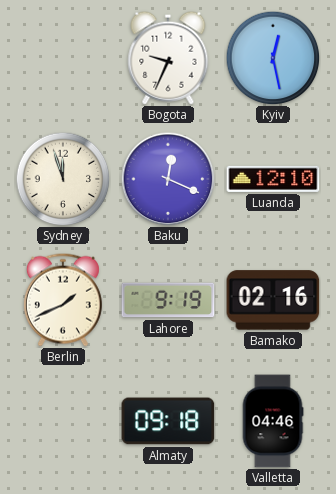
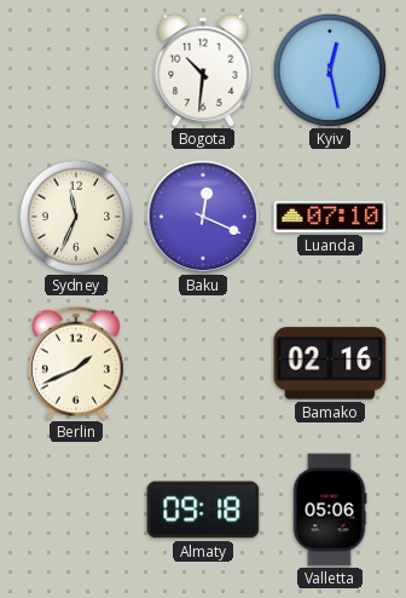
Bogota: 9:34 -> 10:31 (203, 70)
Sydney: 11:57 -> 11:34 (76, 217)
Luanda: 12:10 -> 07:10 (330, 217)
Lahore: 9:19 -> none (168, 300)
Valletta: 04:46 -> 05:06 (330, 510)
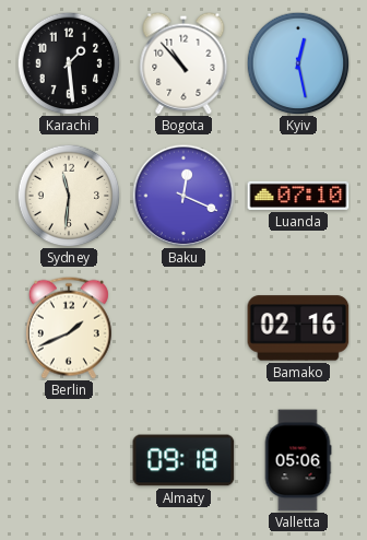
Karachi: none -> 1:29 (69, 63)
Bogota: 10:31 -> 10:53 (183, 63)
Sydney: 11:34 -> 11:31 (69, 196)
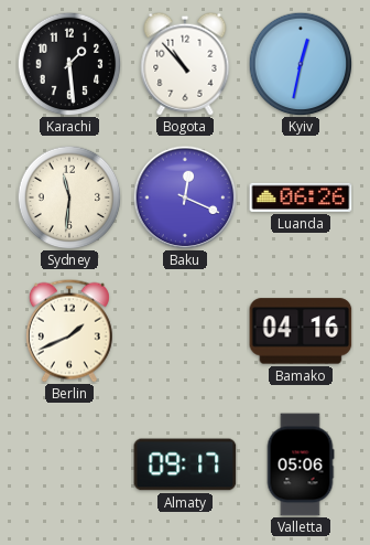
Kyiv: 12:28 -> 12:32 (301, 64)
Luanda: 07:10 -> 06:26 (301, 197)
Bamako: 02:16 -> 04:16 (301, 331)
Almaty: 09:18 -> 09:17 (185, 464)
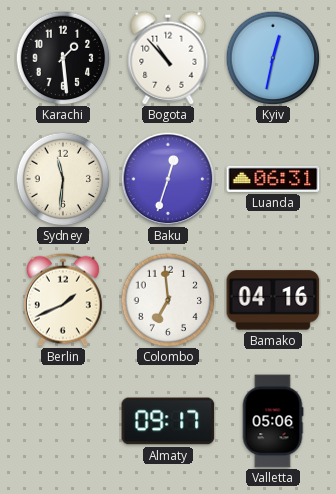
Baku: 12:19 -> 12:33 (168, 179)
Luanda: 06:26 -> 06:31 (273, 179)
Colombo: none -> 6:59 (168, 300)
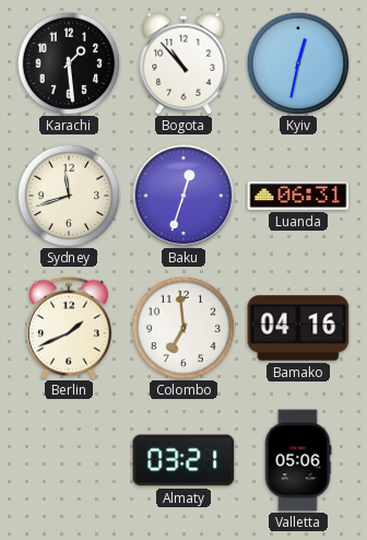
Sydney: 11:31 -> 11:42 (69, 196)
Almaty: 09:17 -> 03:21 (183, 460)
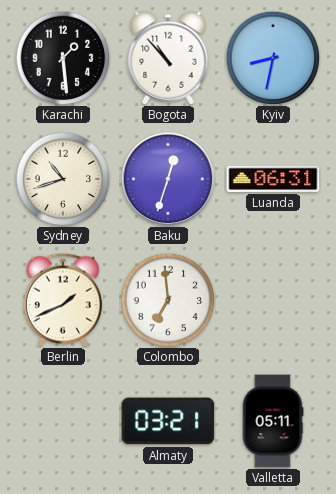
Kyiv: 12:32 -> 8:32 (273, 58)
Sydney: 11:42 -> 10:42 (63, 179)
Bamako: 04:16 -> none (298, 328)
Valletta: 05:06 -> 05:11 (273, 421)
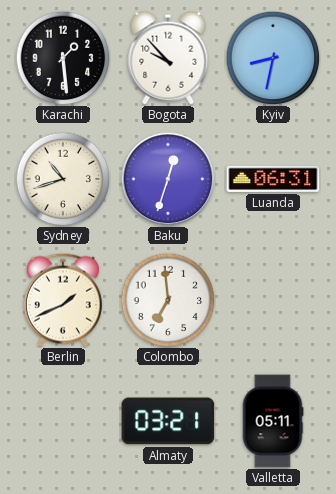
Bogota: 10:53 -> 9:53 (168, 58)
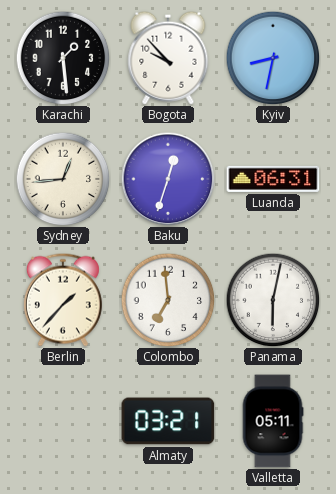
Sydney: 10:42 -> 12:44 (63, 179)
Berlin: 1:41 -> 1:37 (63, 300)
Panama: none -> 6:02 (273, 300)
